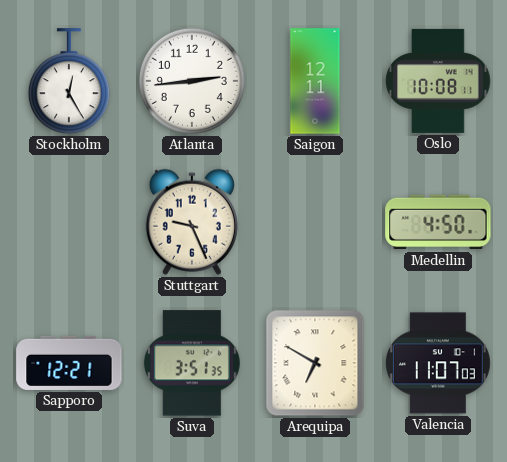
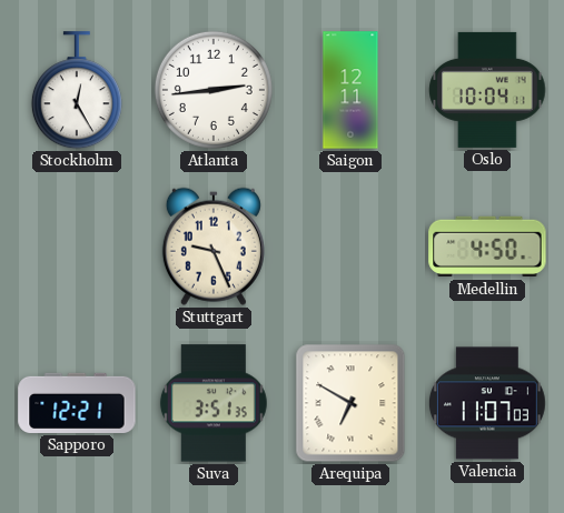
Oslo: 10:08 -> 10:04 (487, 90)
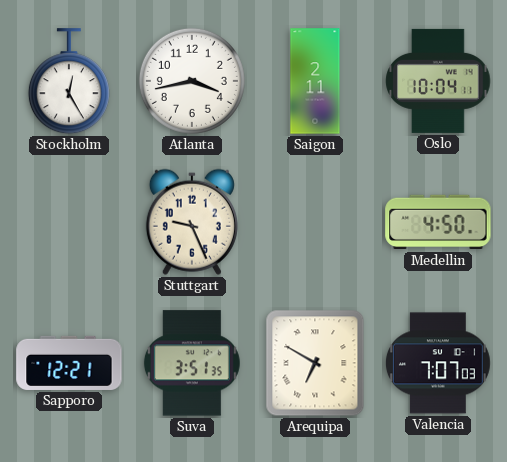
Atlanta: 2:44 -> 3:43 (192, 81)
Saigon: 12:11 -> 2:11 (315, 81)
Valencia: 11:07 -> 7:07 (438, 363)
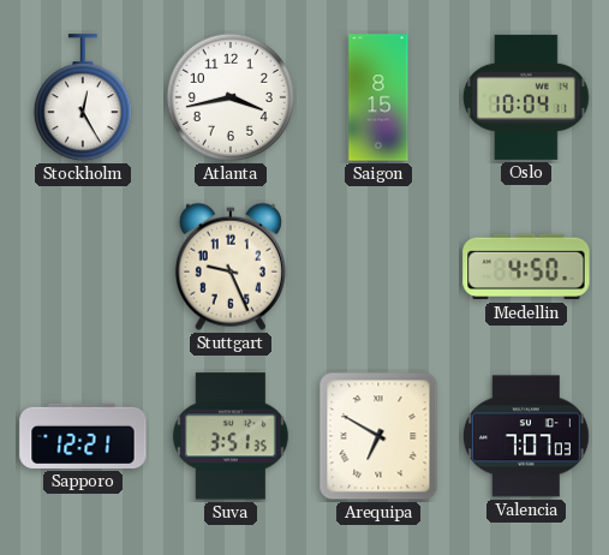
Saigon: 2:11 -> 8:15 (378, 97)
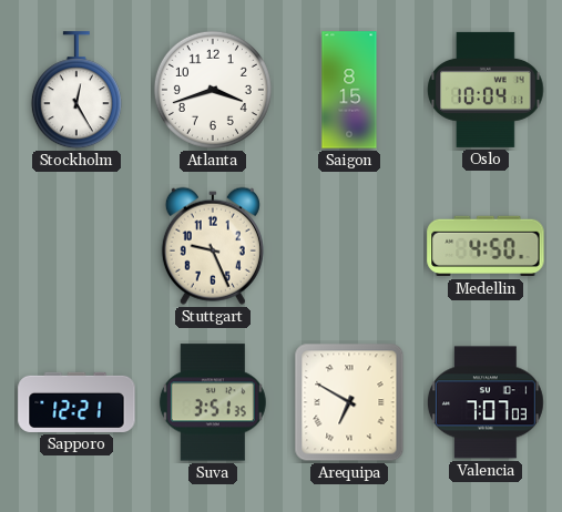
Atlanta: 3:43 -> 3:42 (213, 90)
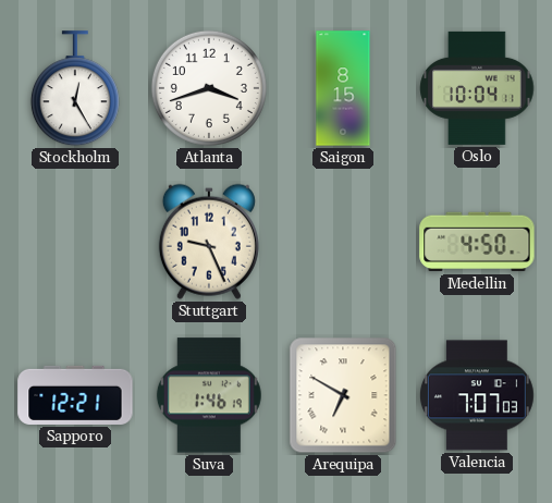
Suva: 3:51 -> 1:46 (209, 395)
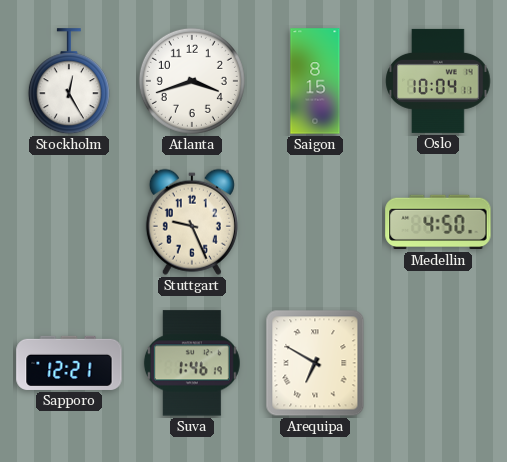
Valencia: 7:07 -> none (477, 395)
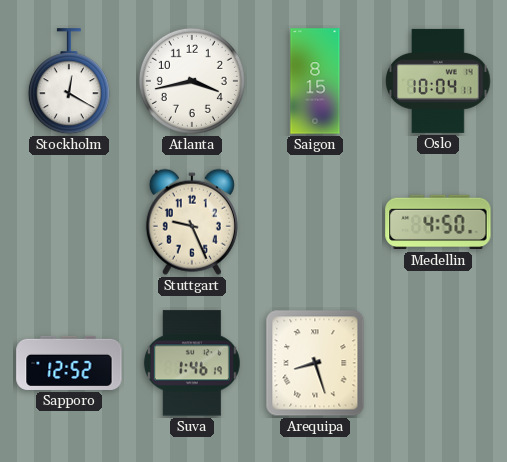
Stockholm: 12:25 -> 12:20 (69, 82)
Atlanta: 3:42 -> 3:43 (192, 81)
Sapporo: 12:21 -> 12:52 (69, 363)
Arequipa: 6:50 -> 8:27 (315, 363)
